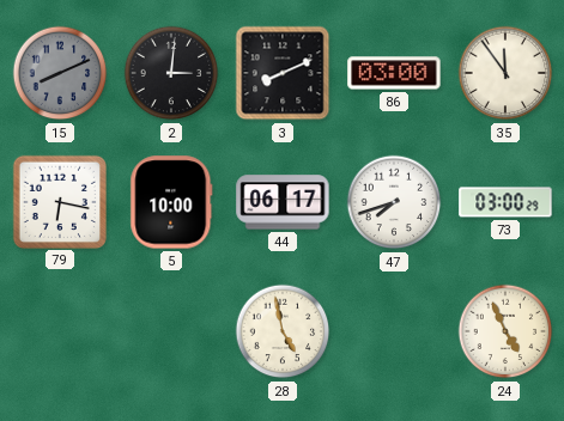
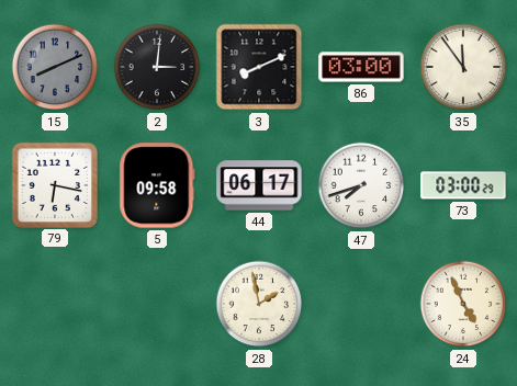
5: 10:00 -> 09:58 (157, 185)
28: 4:58 -> 1:58 (259, 304)
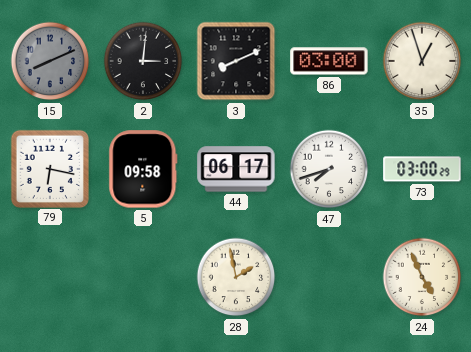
35: 11:54 -> 12:57 (422, 61)
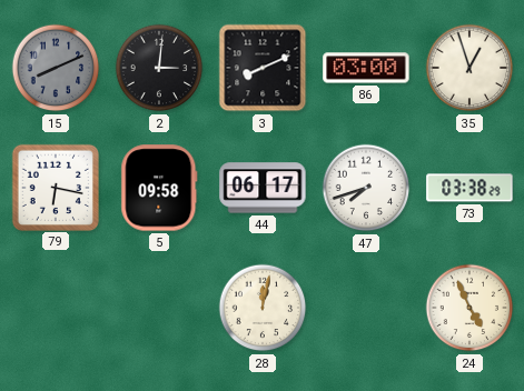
73: 03:00 -> 03:38 (469, 188)
28: 1:58 -> 12:02 (263, 308)
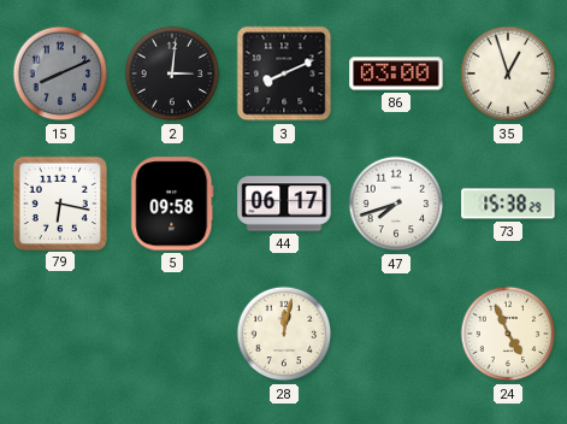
73: 03:38 -> 15:38 (508, 204)
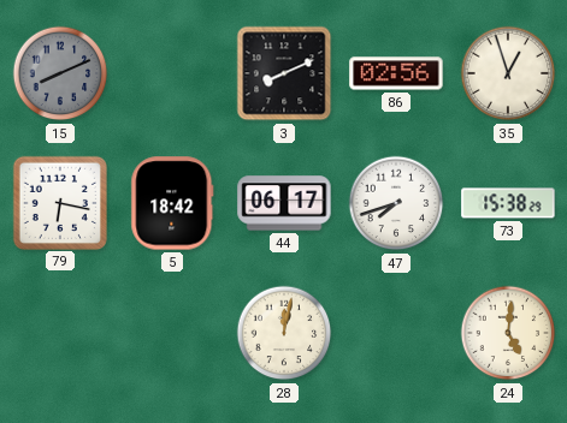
2: 3:01 -> none (172, 73)
86: 03:00 -> 02:56 (396, 73)
5: 09:58 -> 18:42 (172, 203)
24: 4:56 -> 5:01 (508, 333)
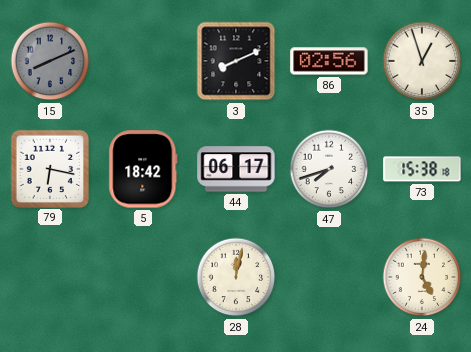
73: 15:38:29 -> 15:38:18 (422, 169)
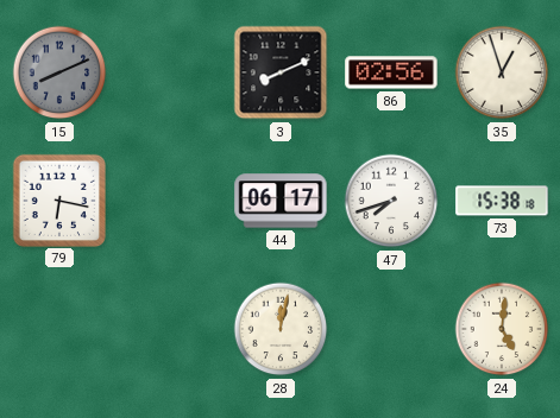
5: 18:42 -> none (143, 169)
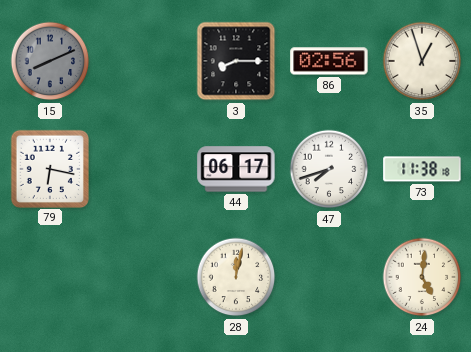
3: 8:11 -> 8:15 (236, 61)
73: 15:38 -> 11:38 (422, 169)
